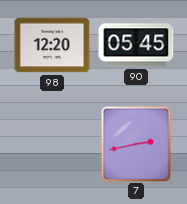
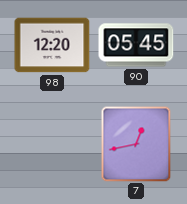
7: 2:43 -> 12:43 (136, 144)
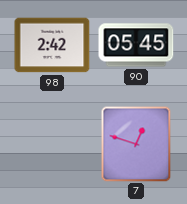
98: 12:20 -> 2:42 (52, 45)
7: 12:43 -> 12:48 (136, 144)
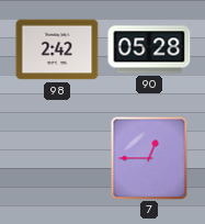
90: 05:45 -> 05:28 (149, 49)
7: 12:48 -> 12:45 (149, 158)
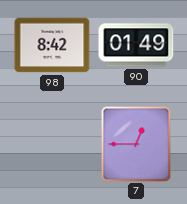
98: 2:42 -> 8:42 (52, 45)
90: 05:28 -> 01:49 (136, 45)
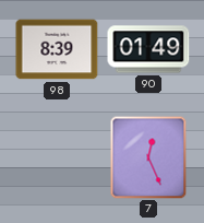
98: 8:42 -> 8:39 (57, 49)
7: 12:45 -> 12:26 (148, 157)
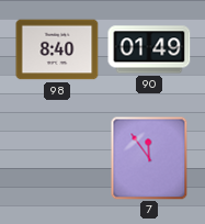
98: 8:39 -> 8:40 (57, 49)
7: 12:26 -> 11:54 (149, 158)
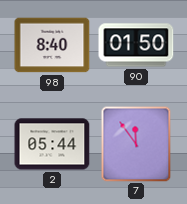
90: 01:49 -> 01:50 (136, 45)
2: none -> 05:44 (52, 144)
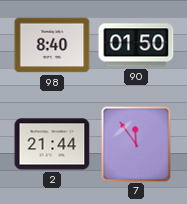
2: 05:44 -> 21:44 (52, 144)
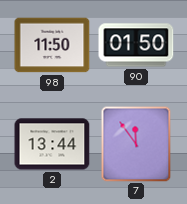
98: 8:40 -> 11:50 (52, 45)
2: 21:44 -> 13:44 (52, 144)
